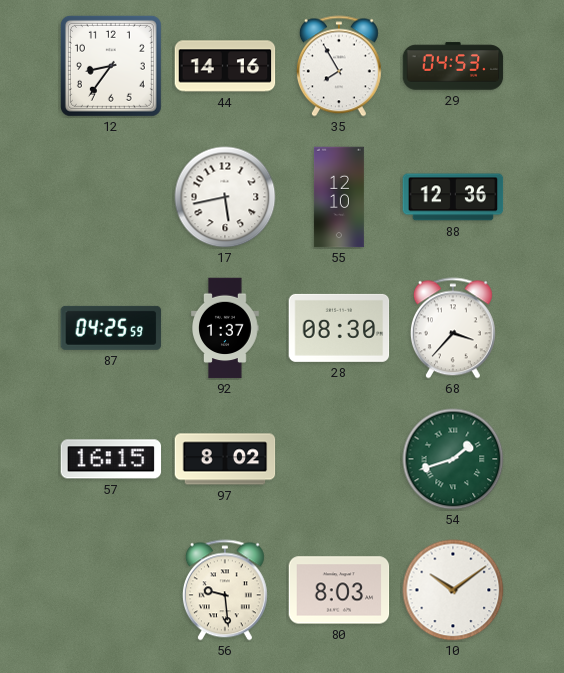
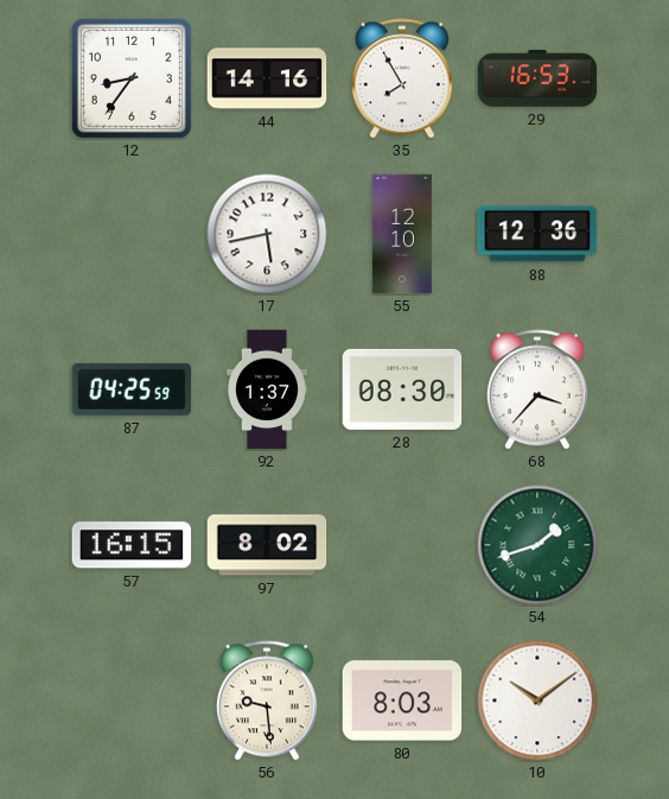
29: 04:53 -> 16:53 (537, 78)
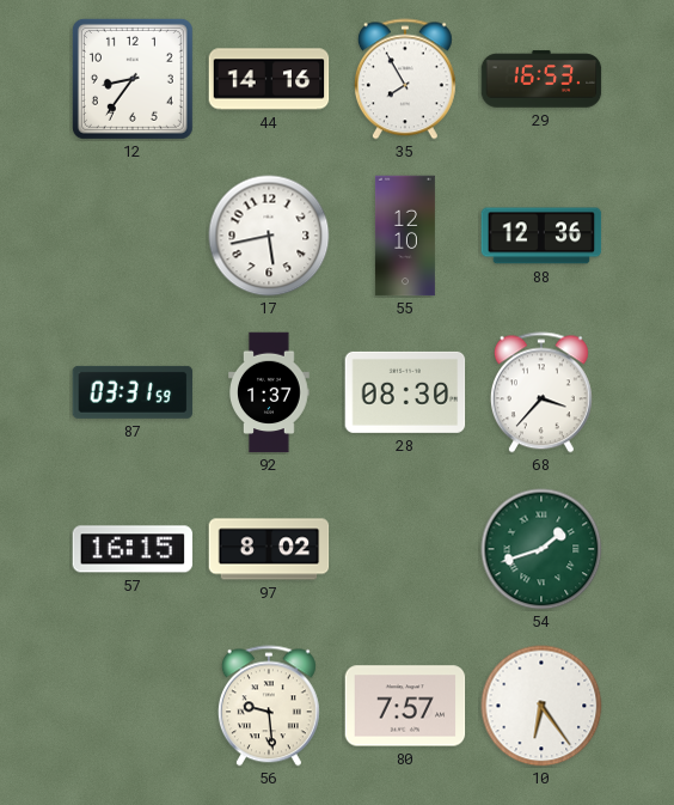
87: 04:25 -> 03:31 (133, 392)
80: 8:03 -> 7:57 (405, 706)
10: 10:09 -> 6:24 (541, 706)
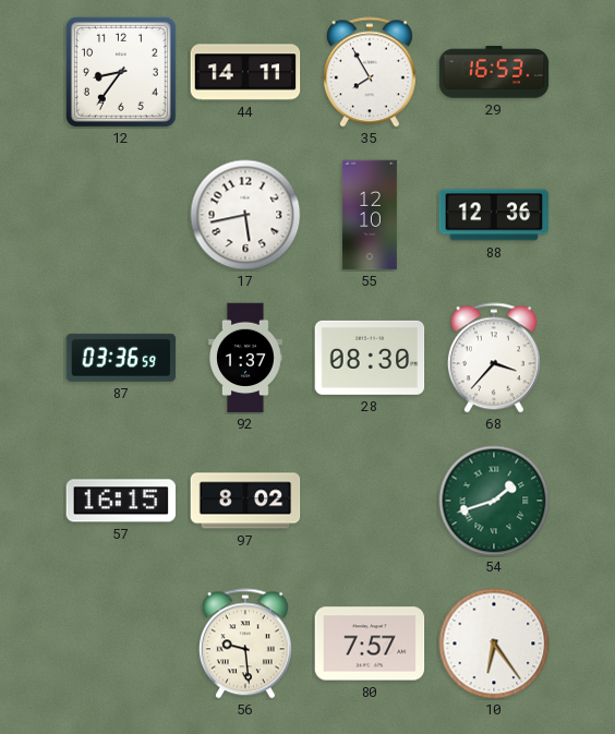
44: 14:16 -> 14:11 (245, 72)
87: 03:31 -> 03:36 (121, 358)
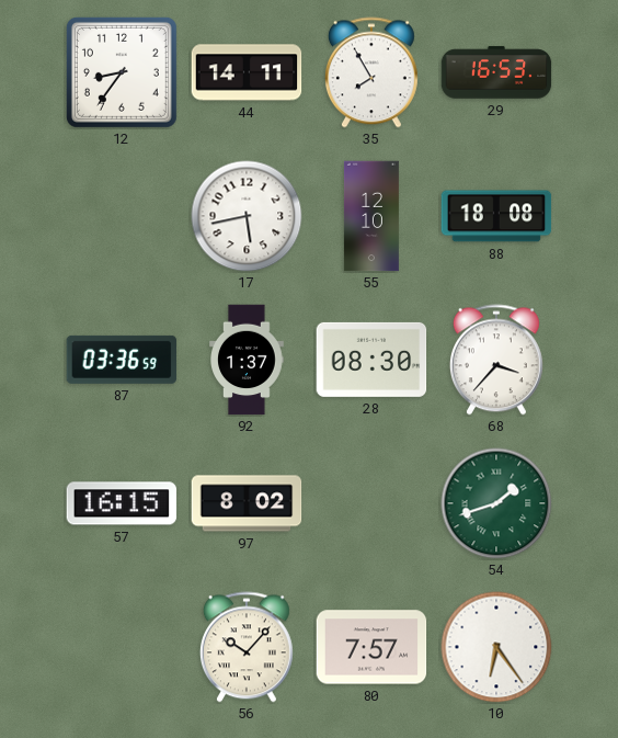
88: 12:36 -> 18:08 (496, 216)
56: 9:29 -> 10:07 (247, 647)
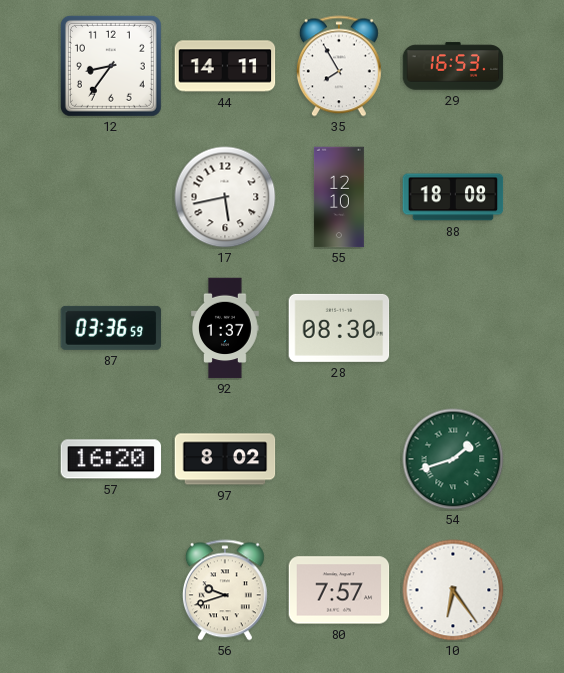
68: 3:37 -> none (496, 360)
57: 16:15 -> 16:20 (111, 459)
56: 10:07 -> 9:42 (225, 590)
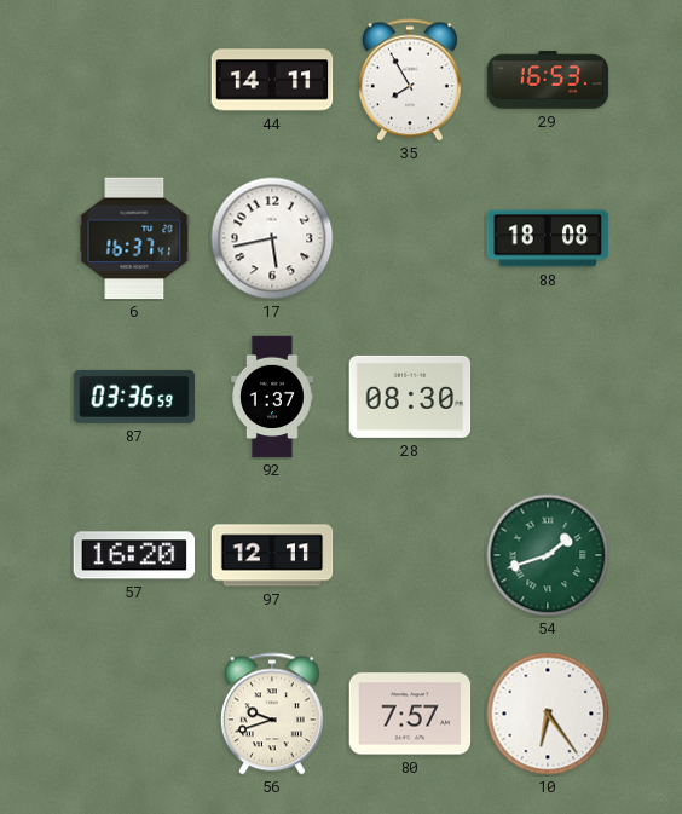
12: 8:36 -> none (111, 66)
6: none -> 16:37 (134, 238)
55: 12:10 -> none (339, 197)
97: 8:02 -> 12:11 (272, 555)
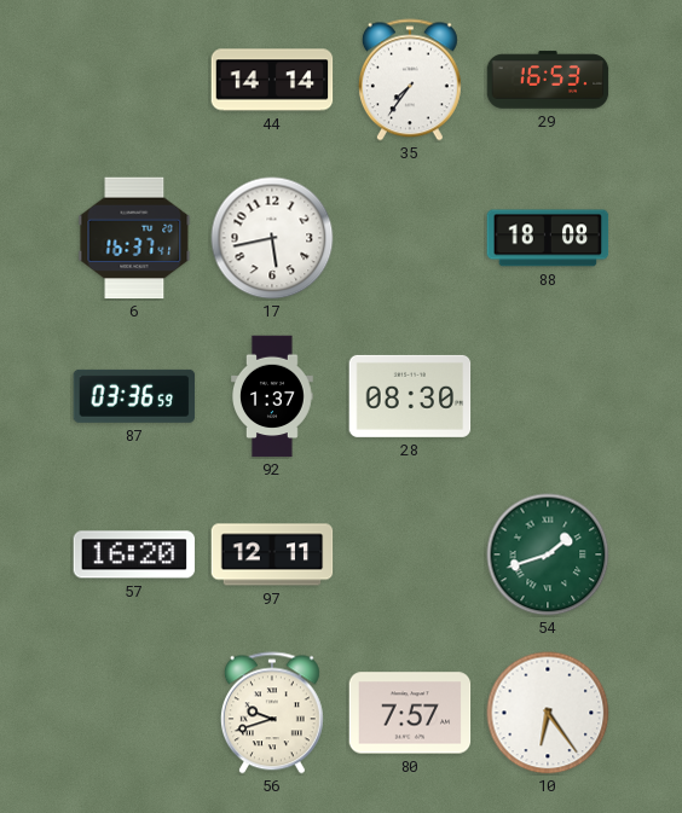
44: 14:11 -> 14:14 (272, 80)
35: 7:55 -> 7:36 (410, 80)
